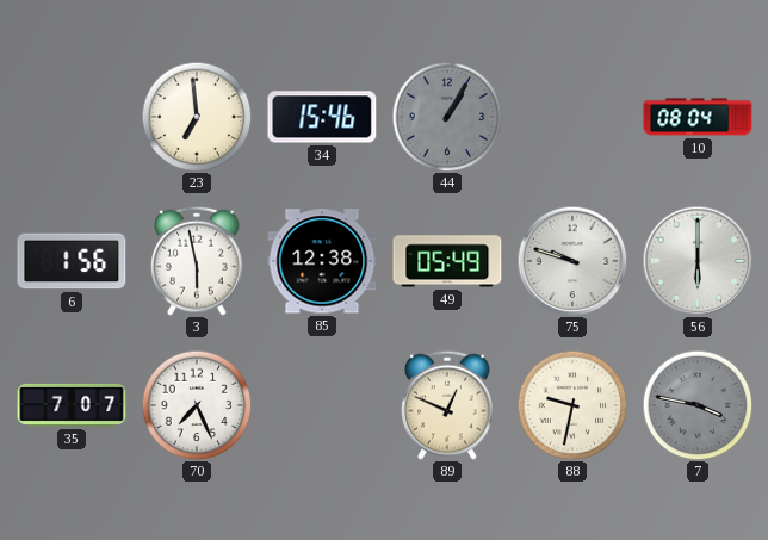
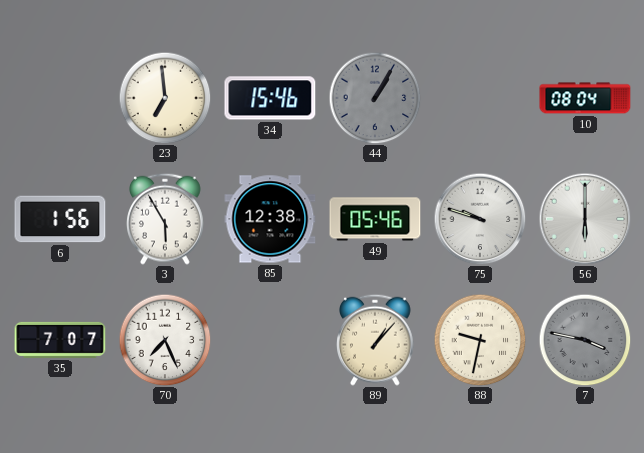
3: 5:58 -> 5:55 (166, 219)
49: 05:49 -> 05:46 (375, 219)
89: 12:49 -> 1:07 (376, 340)
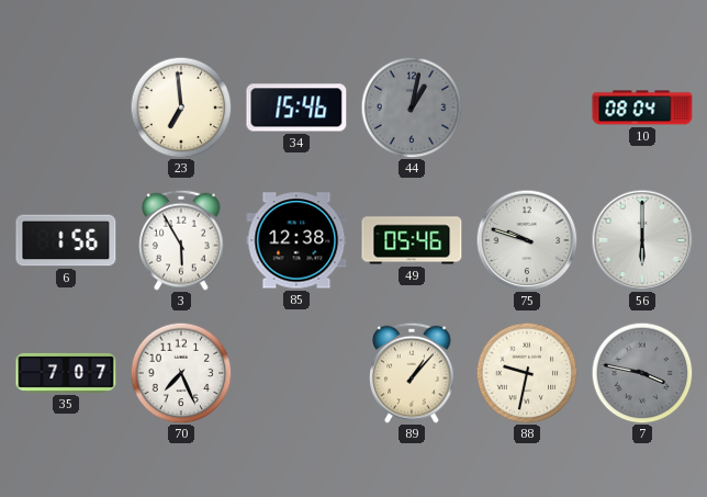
44: 1:05 -> 1:02 (412, 108)
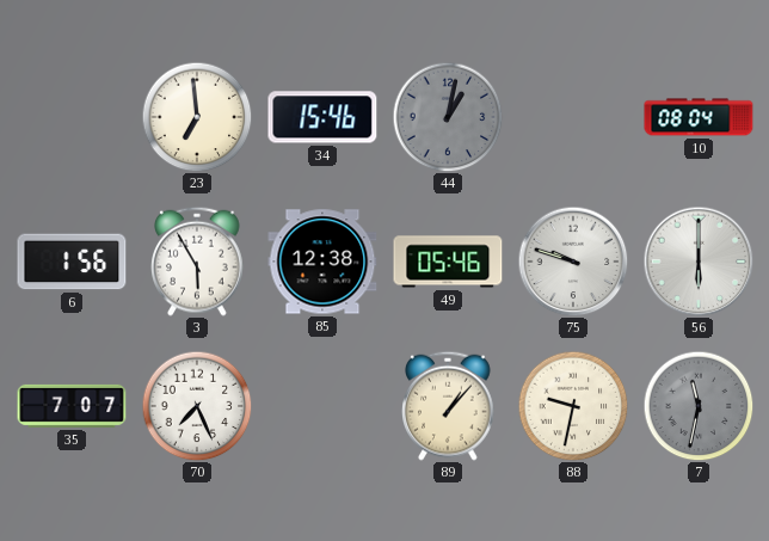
7: 3:47 -> 11:32 (699, 406)
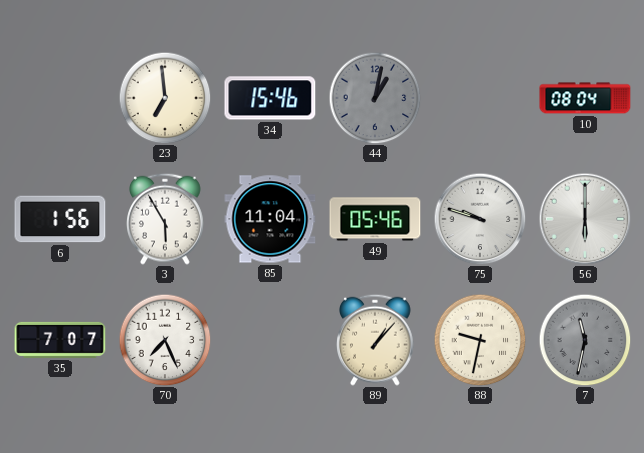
85: 12:38 -> 11:04 (270, 219)
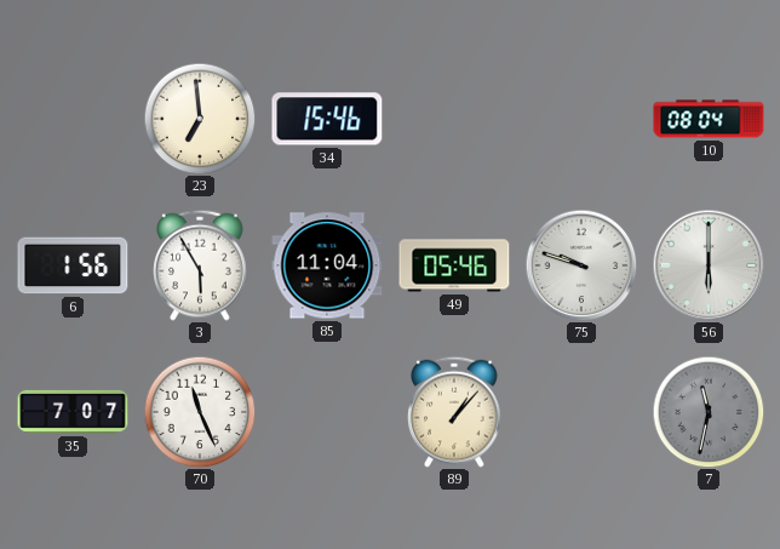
44: 1:02 -> none (375, 98)
70: 7:26 -> 11:26 (200, 412)
88: 9:32 -> none (480, 340)
